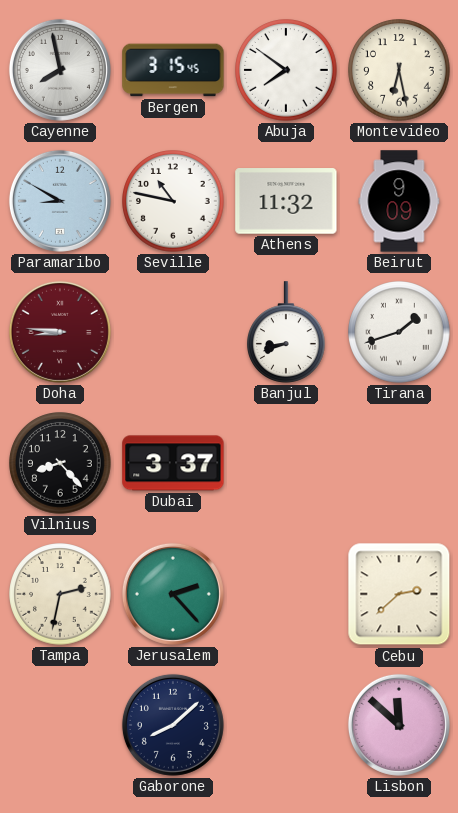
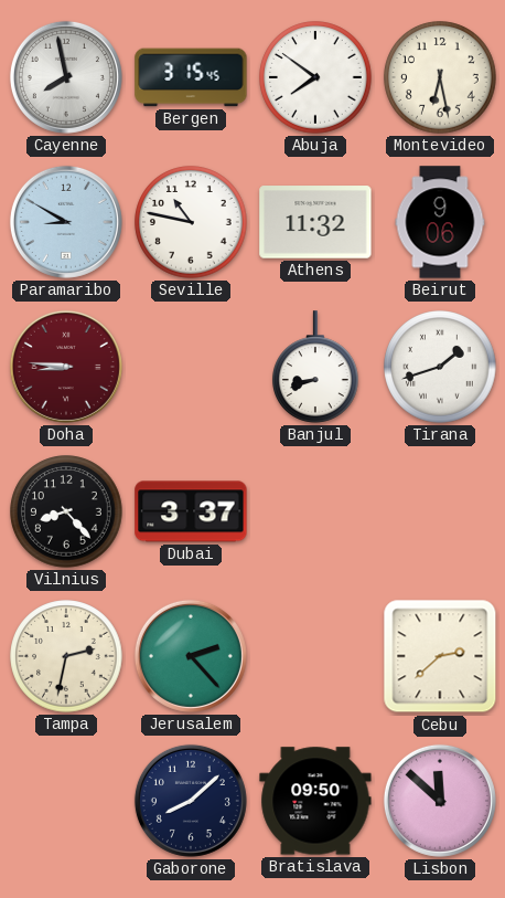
Beirut: 9:09 -> 9:06 (440, 222)
Bratislava: none -> 09:50 (315, 801)
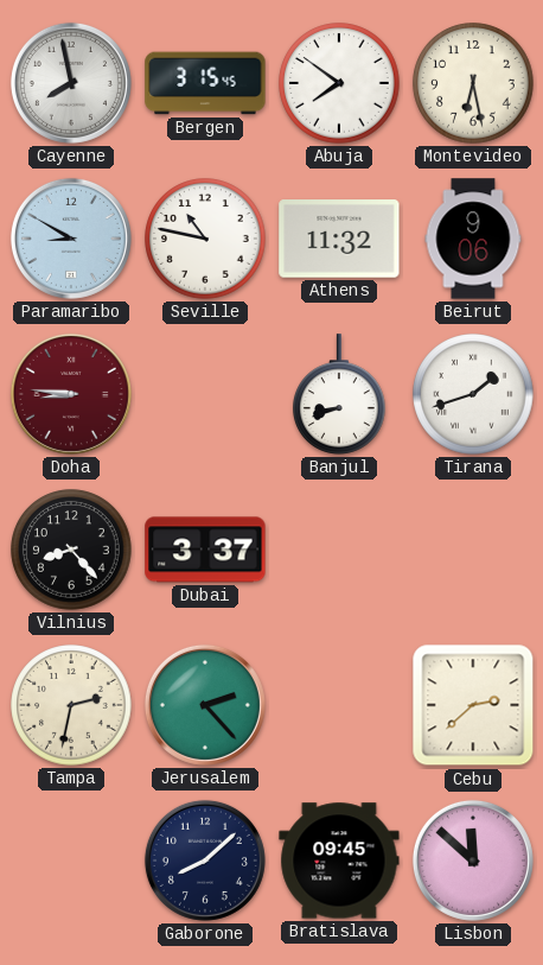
Bratislava: 09:50 -> 09:45 (339, 861)
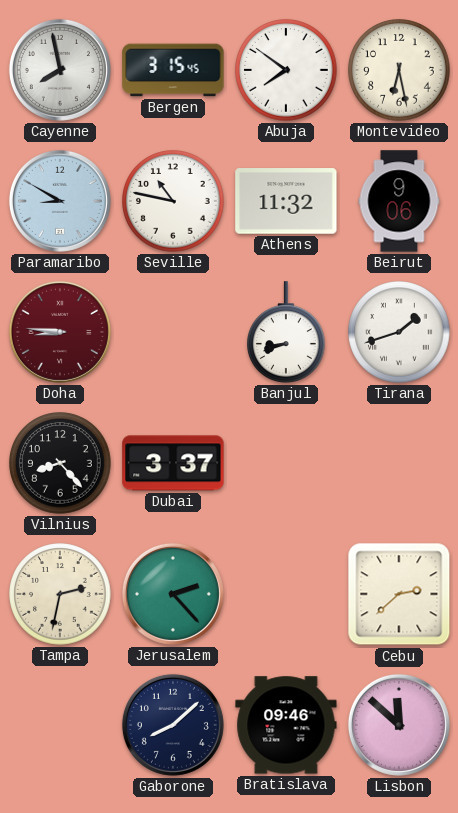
Bratislava: 09:45 -> 09:46 (286, 725)
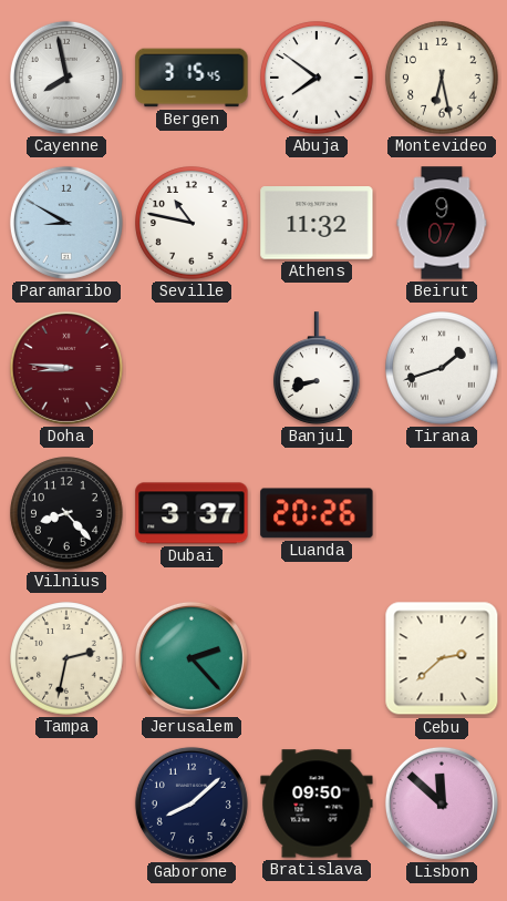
Beirut: 9:06 -> 9:07 (442, 223)
Luanda: none -> 20:26 (317, 513)
Bratislava: 09:46 -> 09:50 (317, 803)
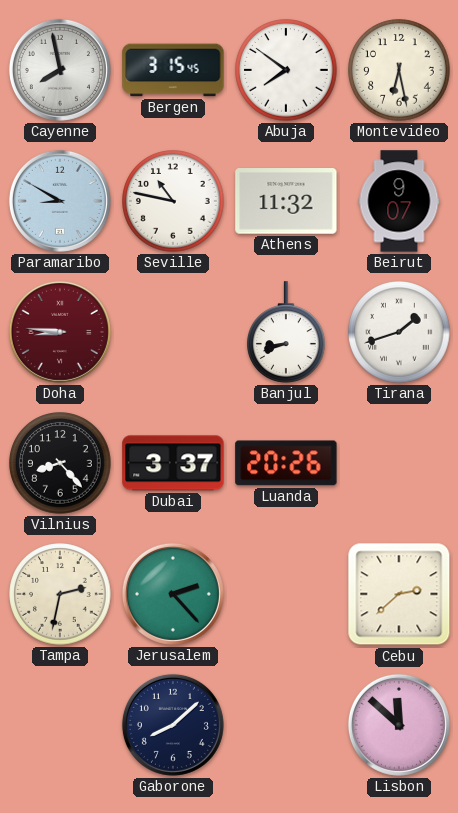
Bratislava: 09:50 -> none (317, 803)
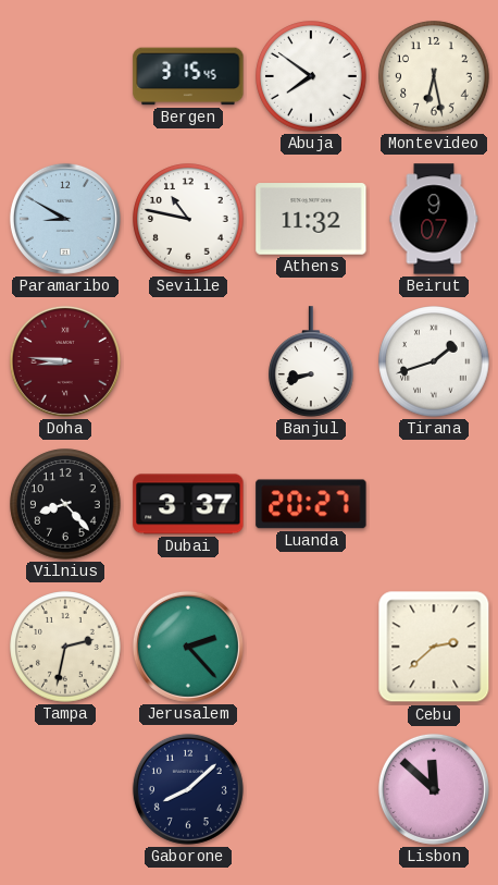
Cayenne: 7:58 -> none (60, 70)
Luanda: 20:26 -> 20:27 (311, 504)
